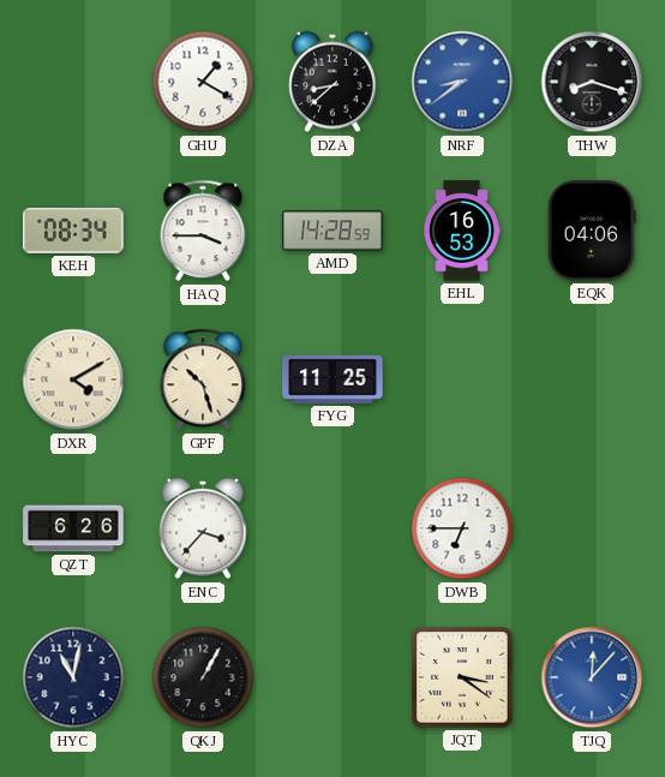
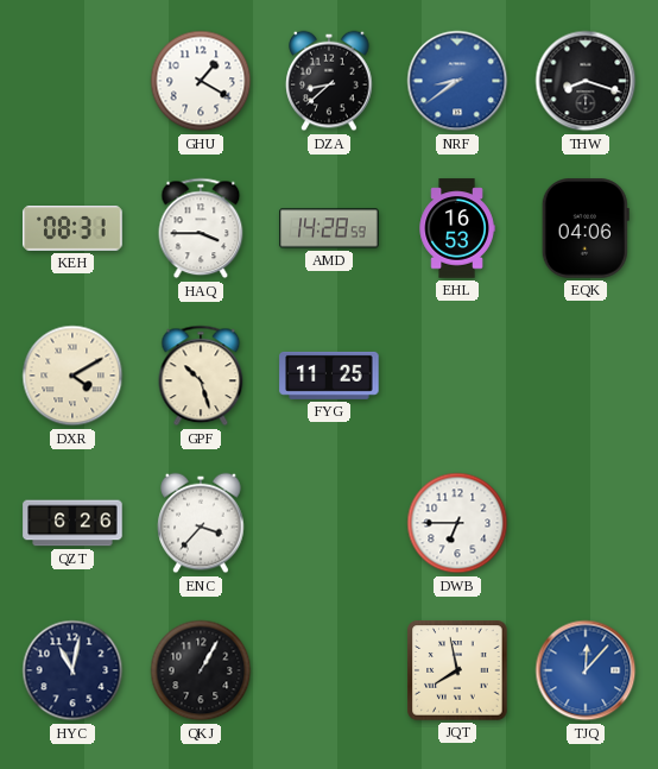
KEH: 08:34 -> 08:31 (72, 228)
JQT: 3:21 -> 7:58 (457, 670)
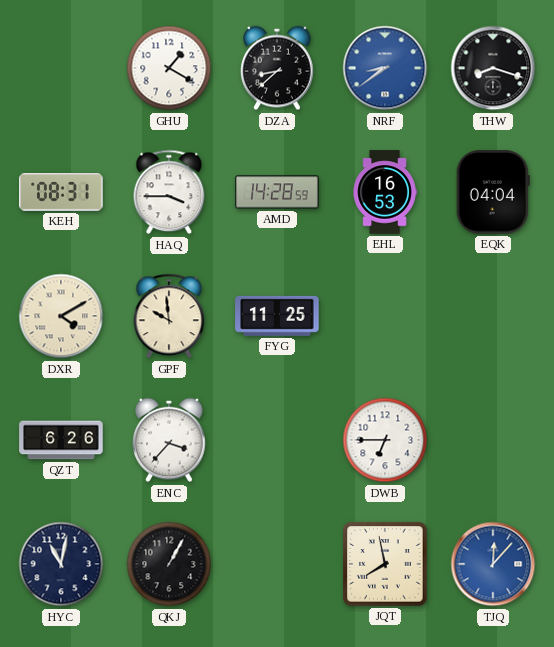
EQK: 04:06 -> 04:04 (493, 192)
GPF: 10:27 -> 9:59 (169, 316)
